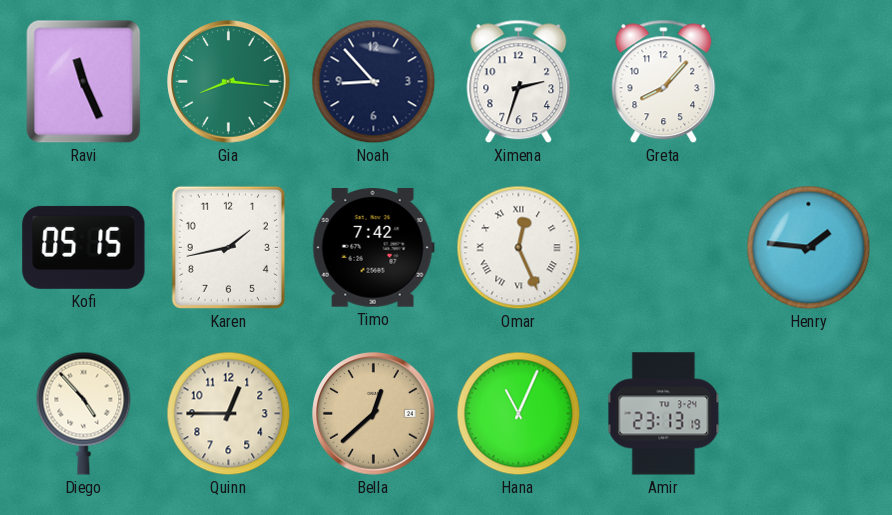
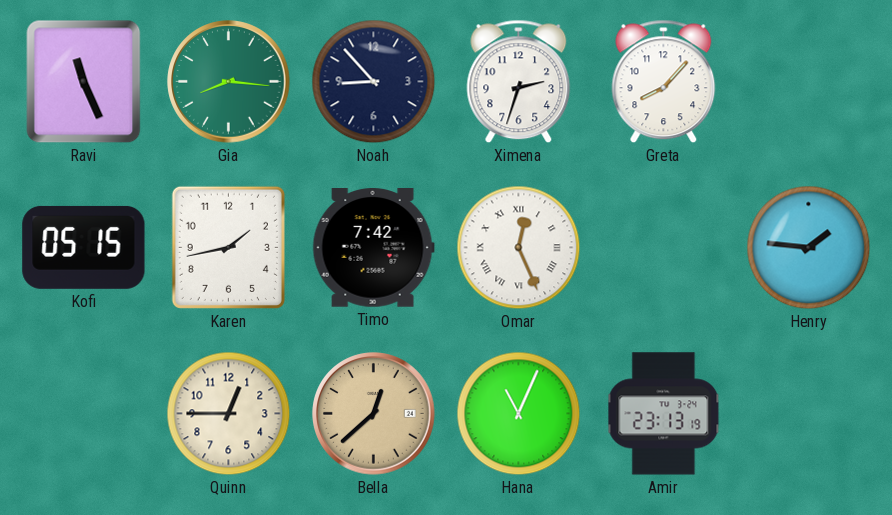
Diego: 4:53 -> none (84, 413)
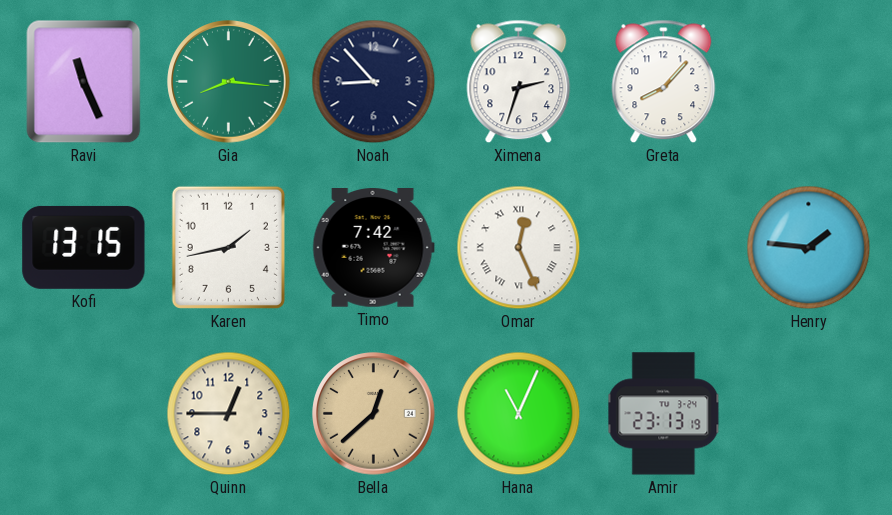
Kofi: 05:15 -> 13:15 (84, 247)
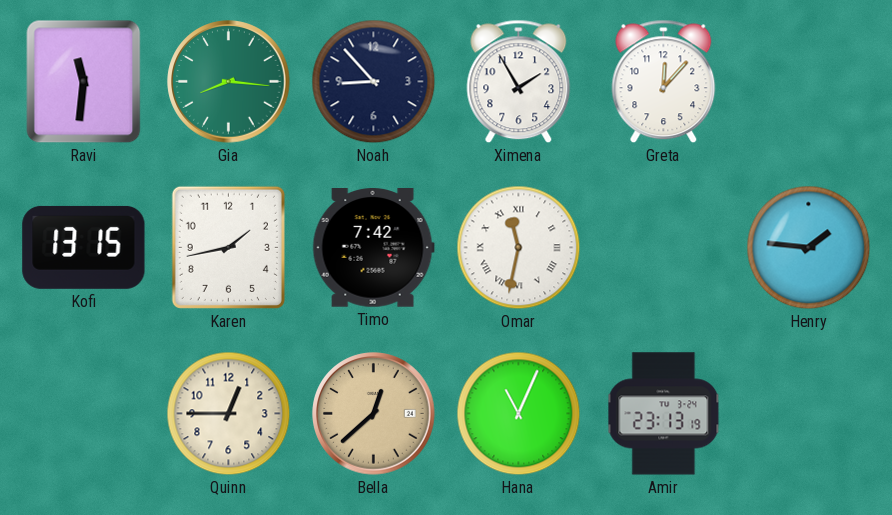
Ravi: 11:26 -> 11:31 (84, 82)
Ximena: 2:33 -> 1:55 (519, 82)
Greta: 8:07 -> 12:07 (664, 82)
Omar: 12:26 -> 11:32 (519, 248)
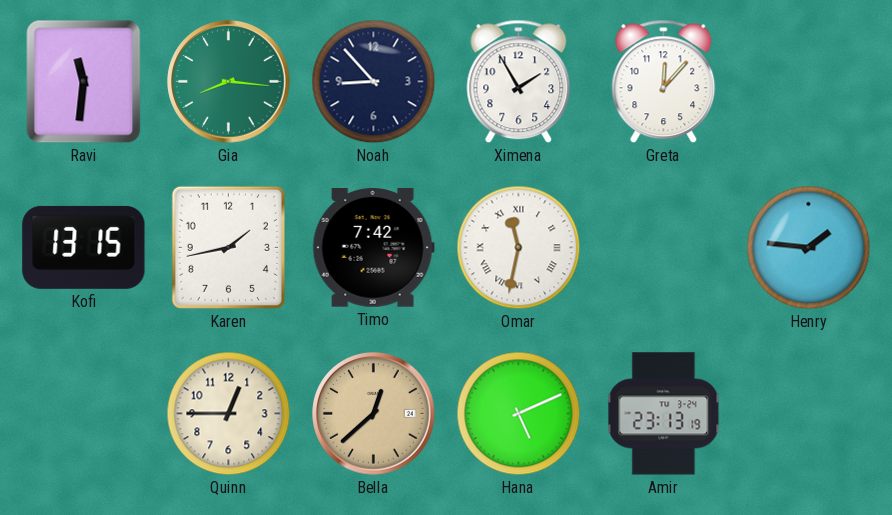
Hana: 11:04 -> 5:11 (519, 414)
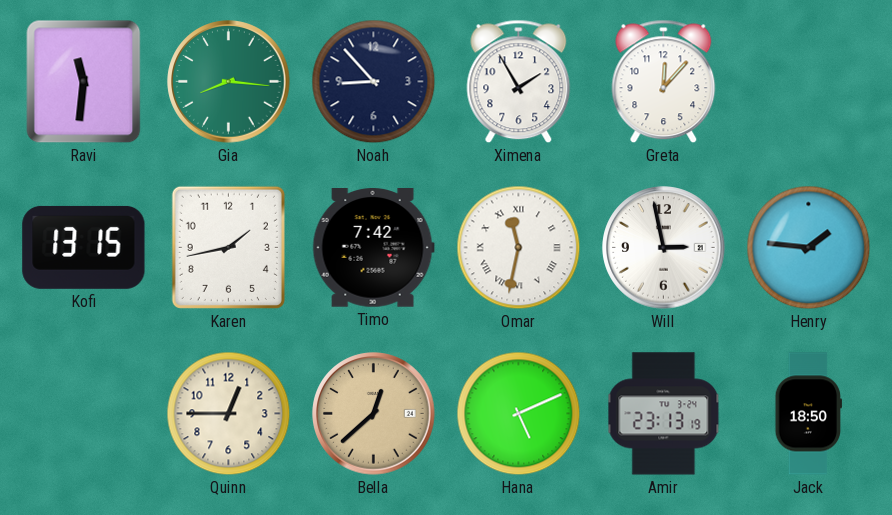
Will: none -> 2:58 (664, 248)
Jack: none -> 18:50 (808, 414)
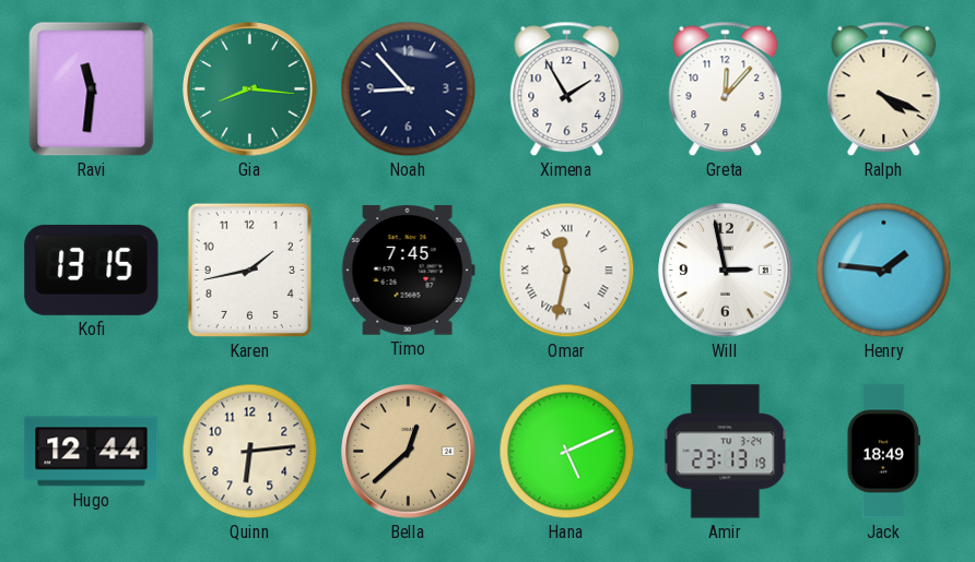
Ralph: none -> 4:19 (884, 89)
Timo: 7:42 -> 7:45 (408, 271)
Hugo: none -> 12:44 (92, 452)
Quinn: 12:45 -> 6:14 (250, 452)
Jack: 18:50 -> 18:49 (883, 452)
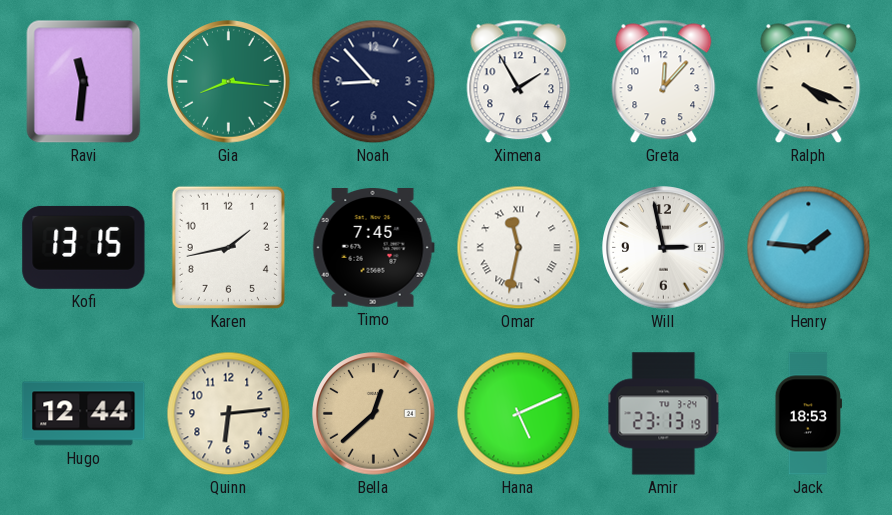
Jack: 18:49 -> 18:53 (808, 414)
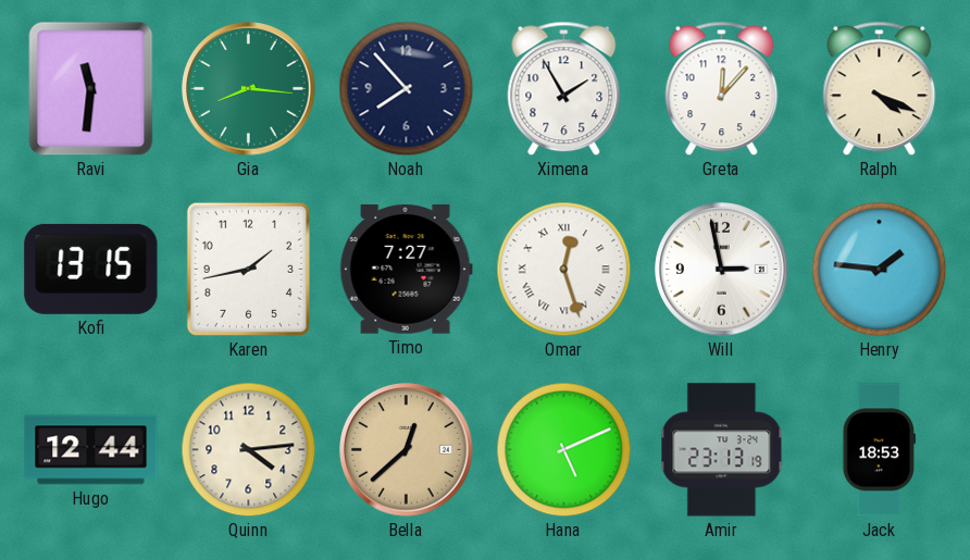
Noah: 8:53 -> 7:53 (407, 89)
Timo: 7:45 -> 7:27 (406, 270)
Omar: 11:32 -> 12:27 (564, 270)
Quinn: 6:14 -> 4:14 (249, 450)
